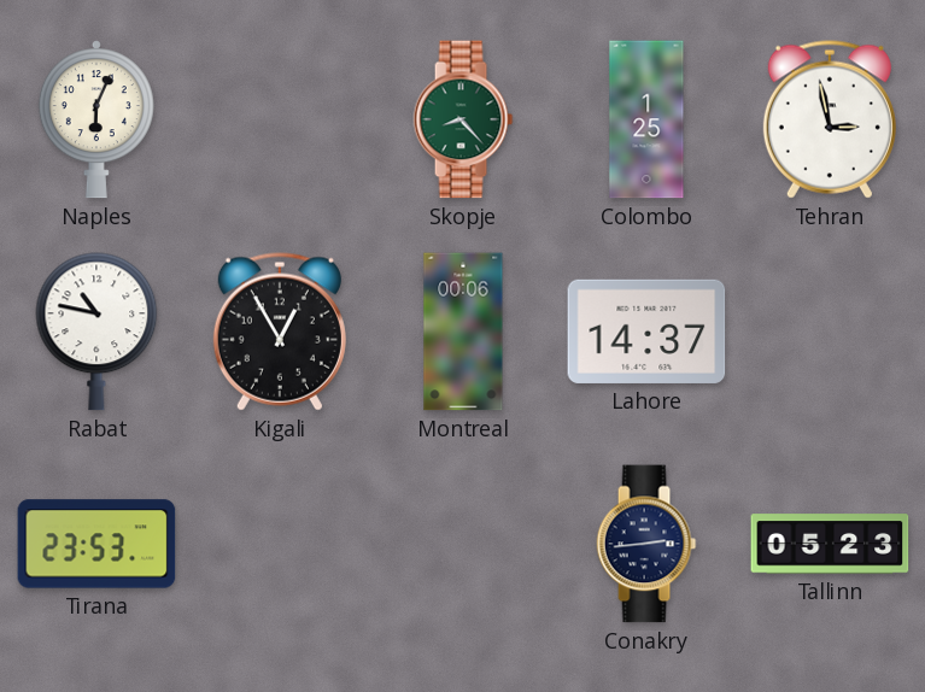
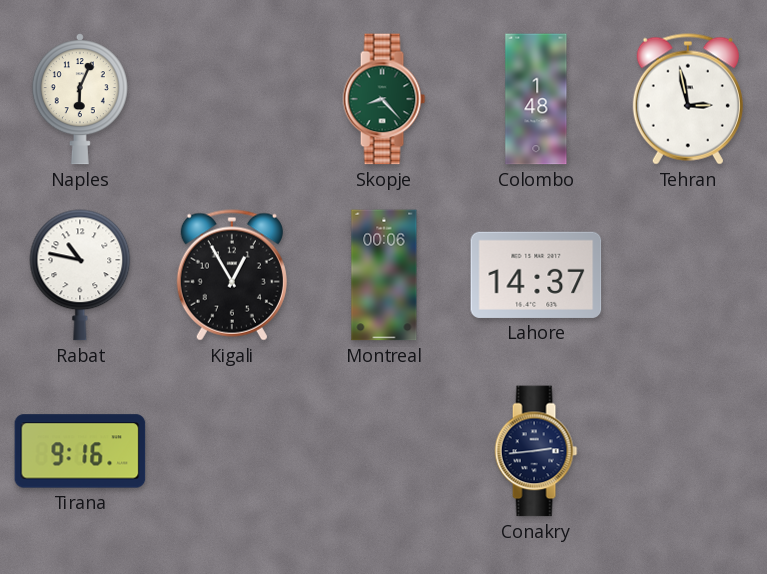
Colombo: 1:25 -> 1:48 (536, 99)
Tirana: 23:53 -> 9:16 (80, 451)
Tallinn: 05:23 -> none (830, 544)
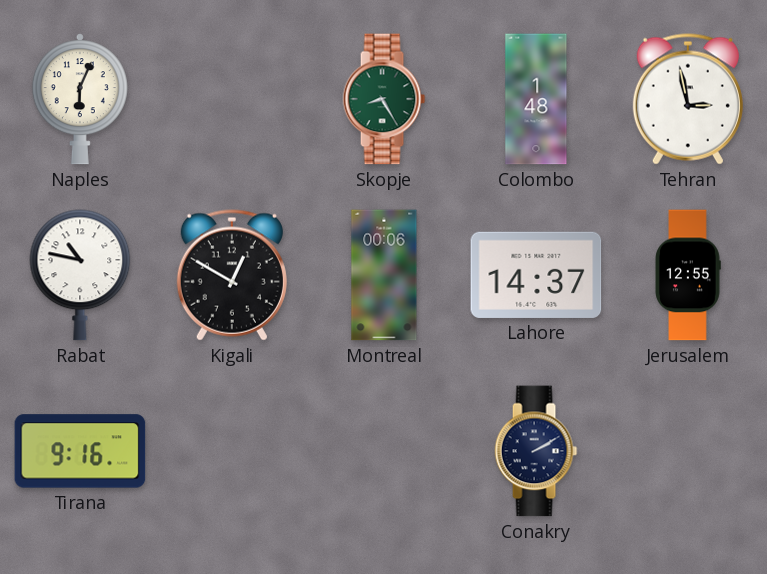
Skopje: 8:23 -> 8:25 (384, 99)
Kigali: 12:55 -> 12:50 (232, 275)
Jerusalem: none -> 12:55 (688, 275)
Conakry: 2:44 -> 2:10 (536, 451)
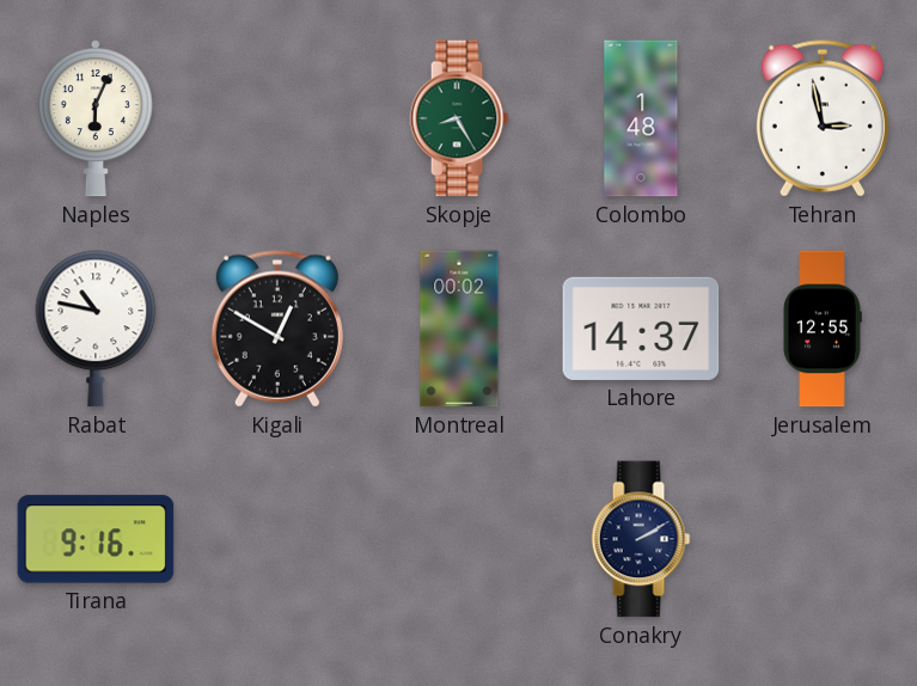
Montreal: 00:06 -> 00:02 (459, 329)
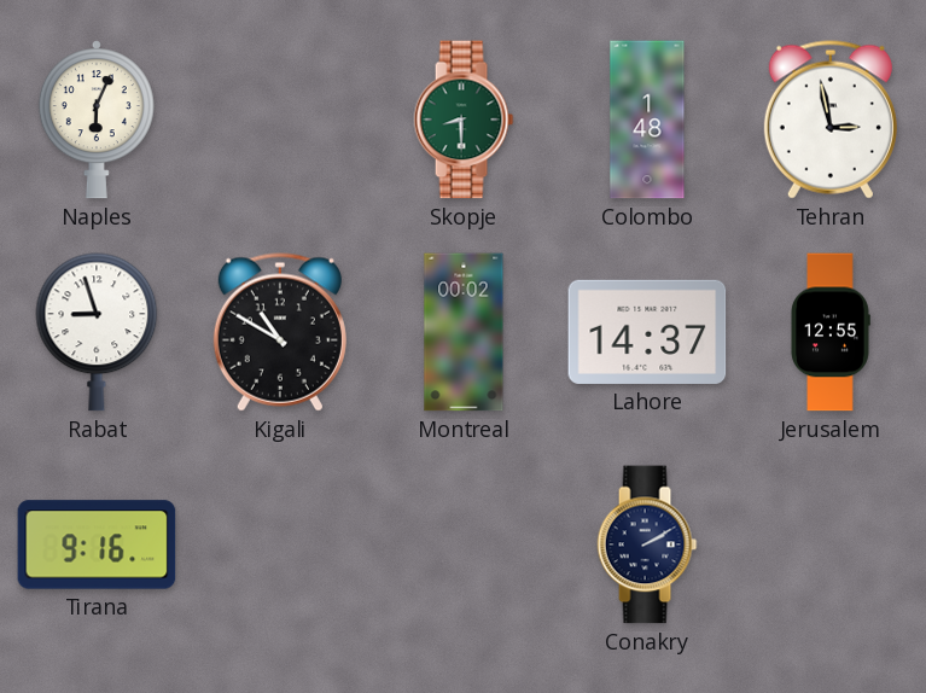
Skopje: 8:25 -> 8:30 (464, 120)
Rabat: 10:47 -> 8:57 (97, 332)
Kigali: 12:50 -> 10:50 (280, 332)
